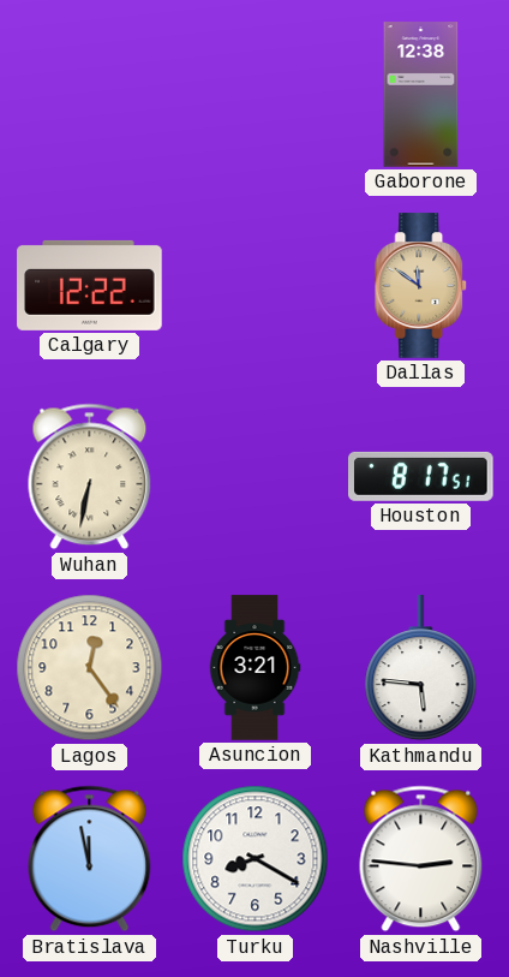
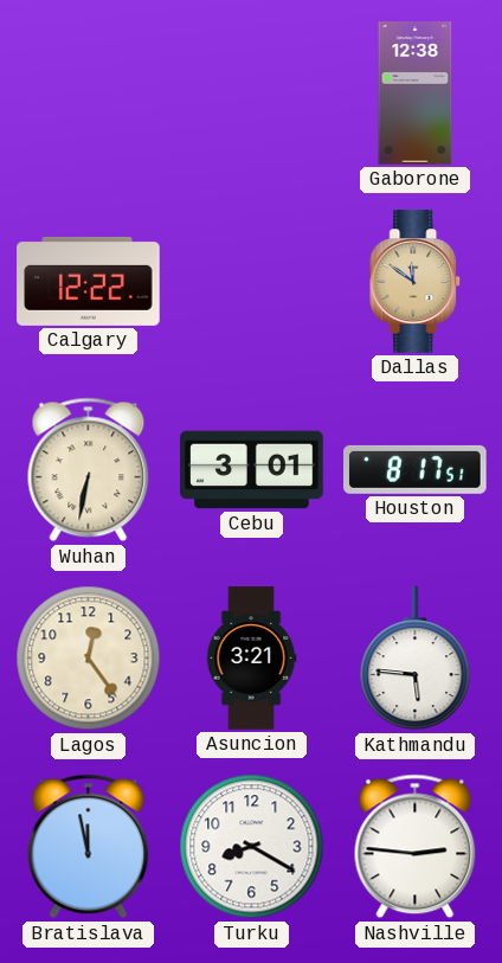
Cebu: none -> 3:01 (252, 470)
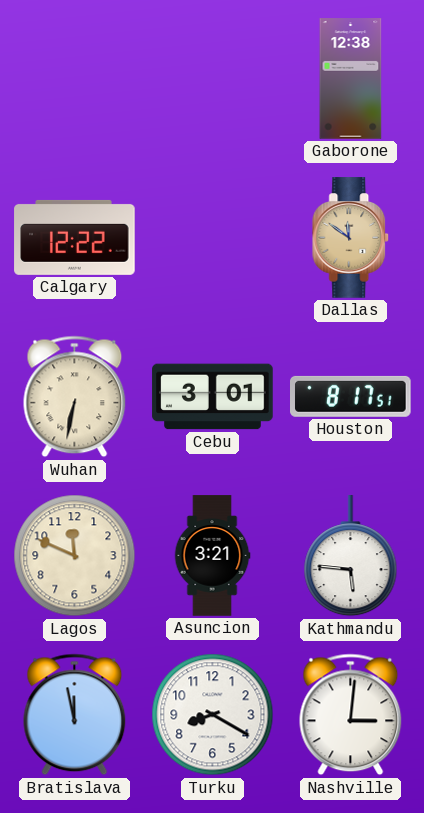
Lagos: 12:24 -> 11:49 (75, 556)
Nashville: 2:46 -> 3:01 (351, 715)
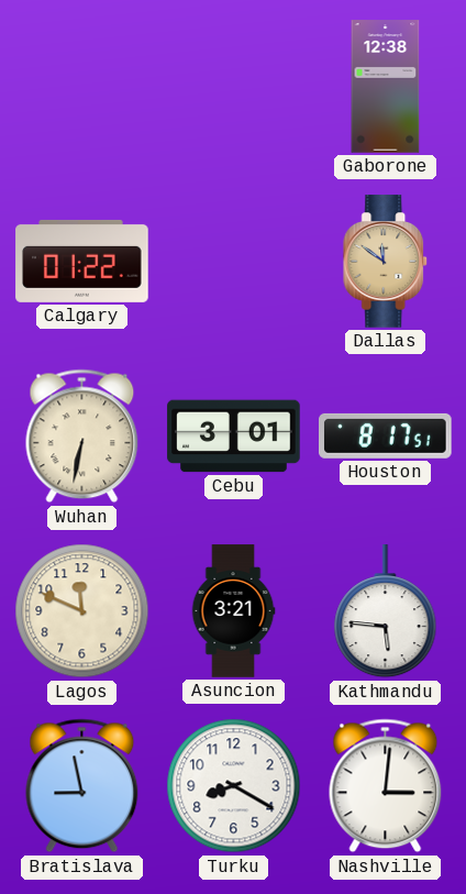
Calgary: 12:22 -> 01:22 (82, 261)
Bratislava: 11:58 -> 8:58 (82, 786)
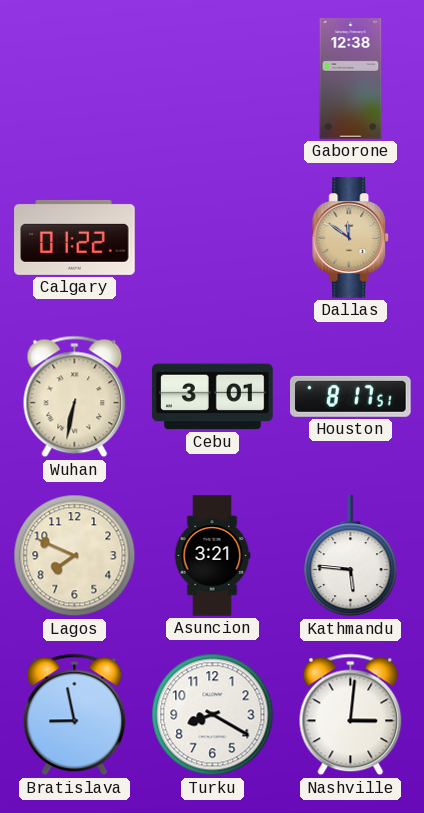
Lagos: 11:49 -> 7:49 (75, 556)
